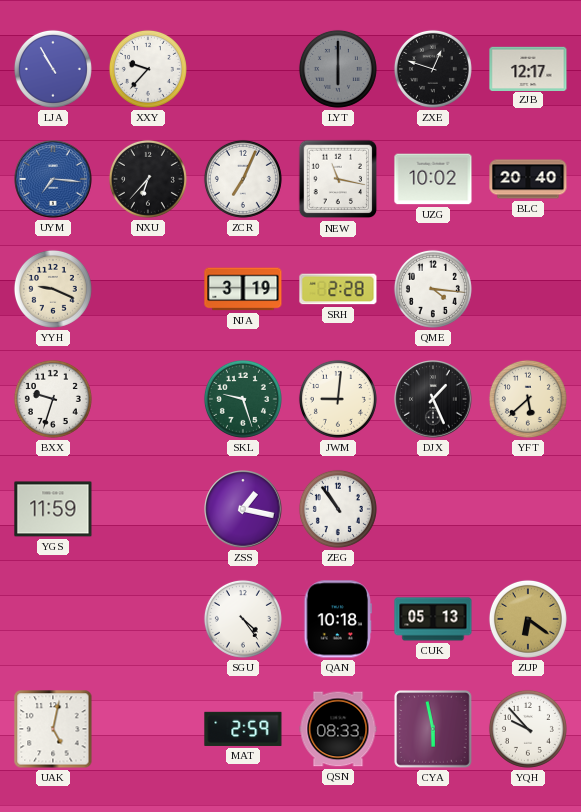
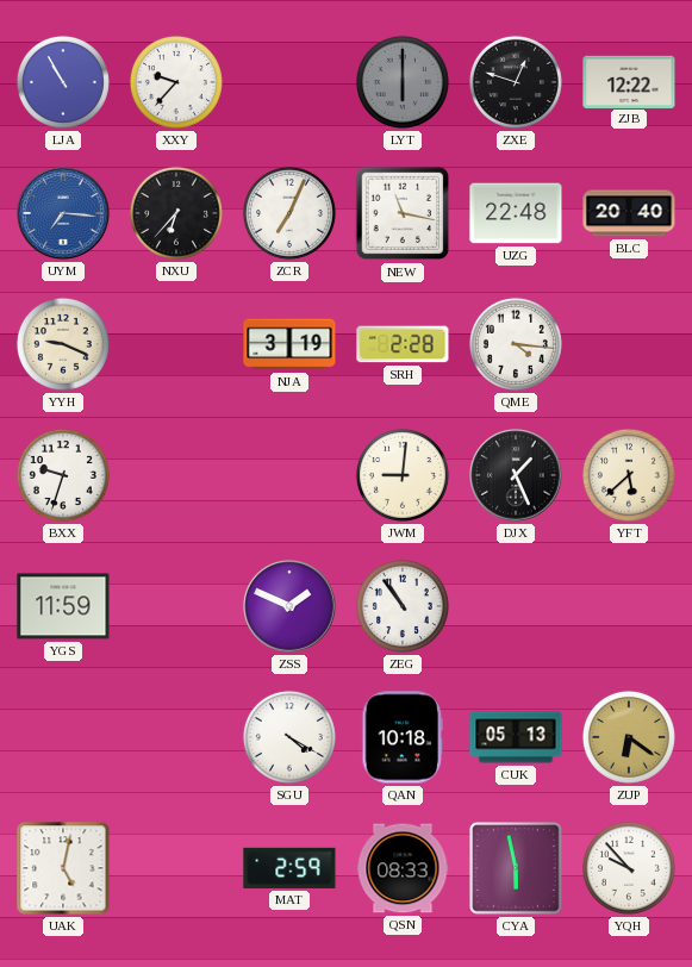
ZJB: 12:17 -> 12:22 (629, 81)
UZG: 10:02 -> 22:48 (516, 213)
SKL: 9:27 -> none (243, 399)
ZSS: 1:17 -> 1:49 (289, 606)
SGU: 4:24 -> 4:20 (289, 737)
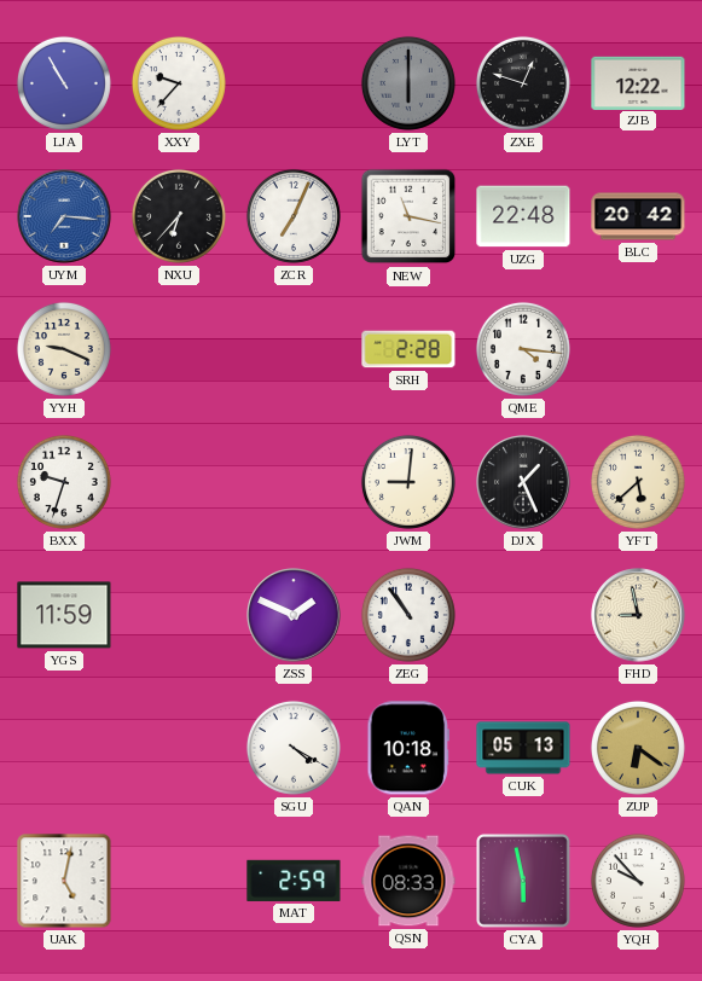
BLC: 20:40 -> 20:42 (638, 216)
NJA: 3:19 -> none (289, 344)
FHD: none -> 8:58 (638, 615)
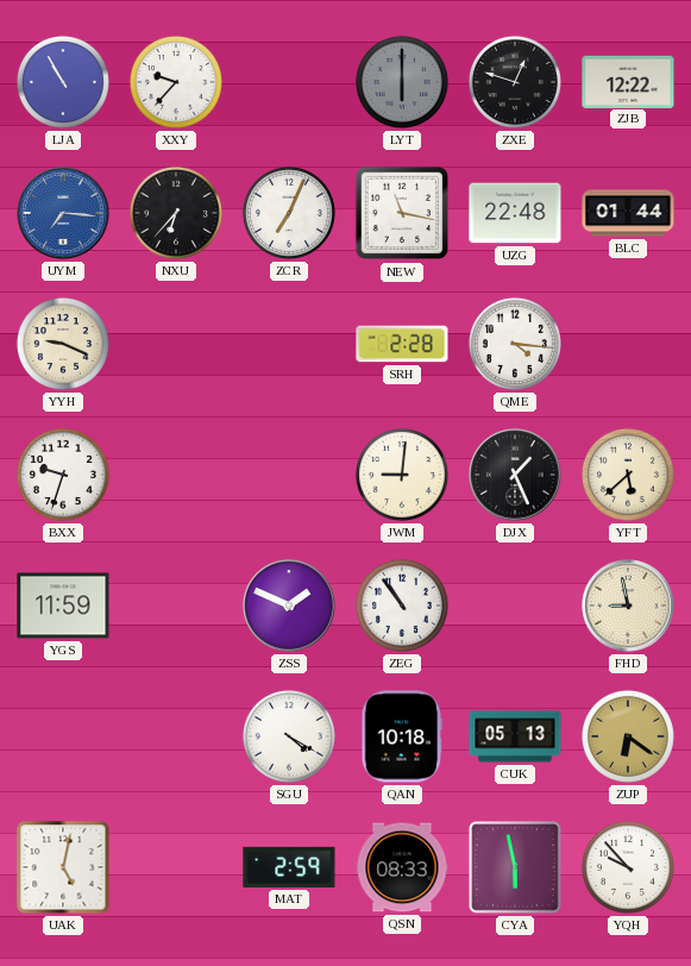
BLC: 20:42 -> 01:44 (628, 213)
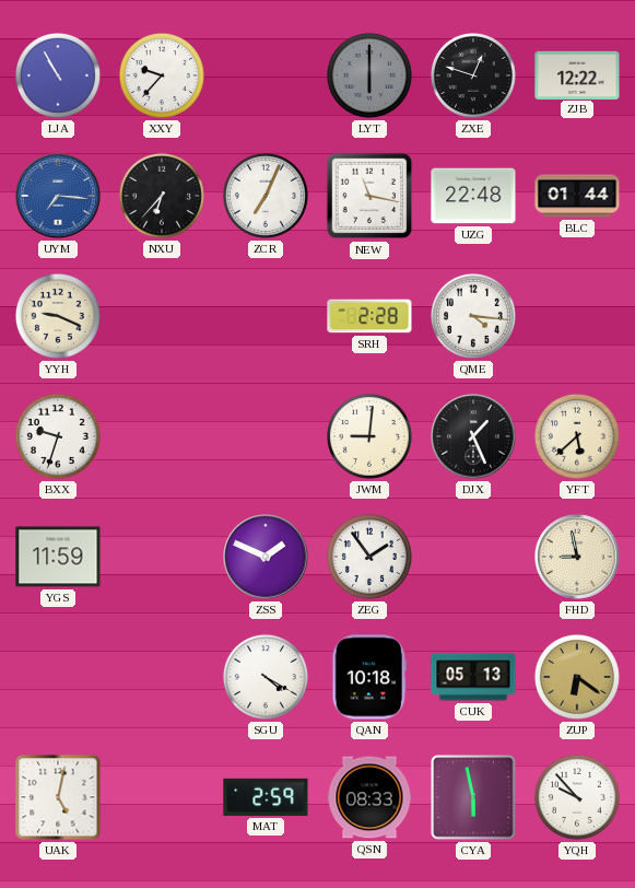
ZEG: 10:54 -> 1:54 (369, 557)
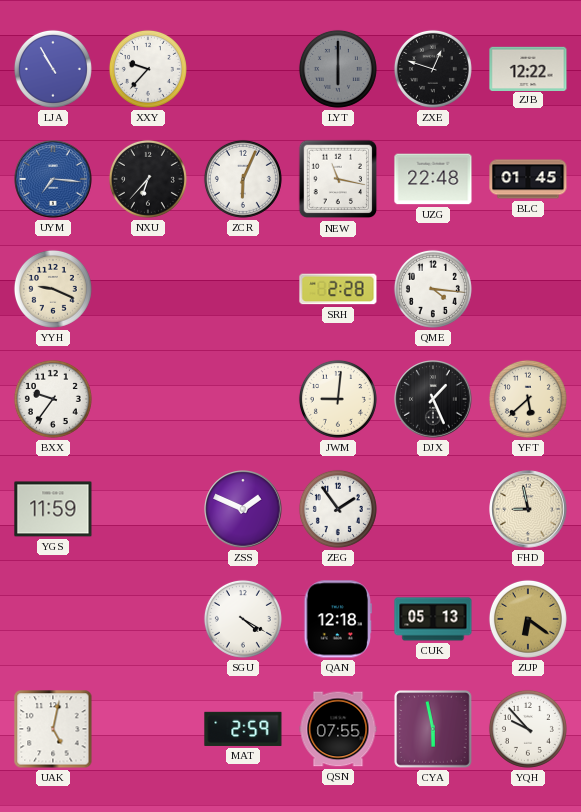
ZCR: 7:04 -> 6:04 (243, 179)
BLC: 01:44 -> 01:45 (528, 179)
BXX: 9:33 -> 9:36 (53, 399)
QAN: 10:18 -> 12:18 (338, 619)
QSN: 08:33 -> 07:55 (338, 729)
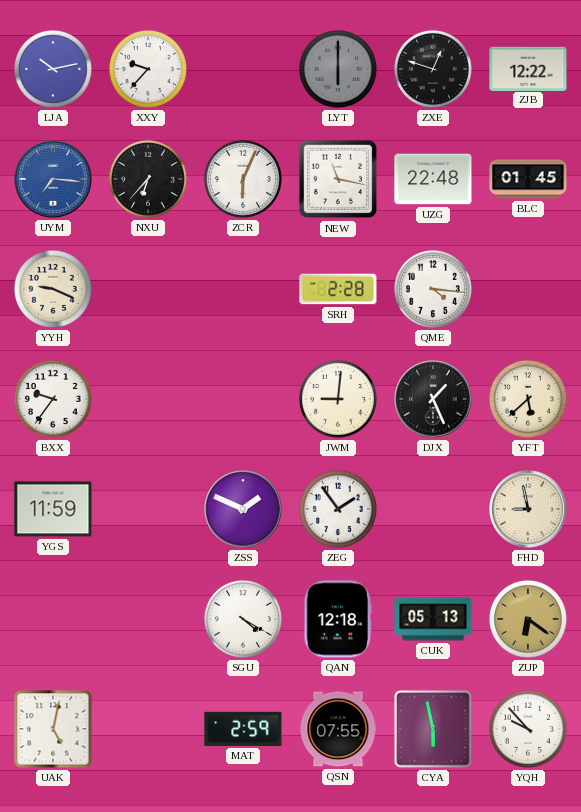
LJA: 10:55 -> 10:13 (53, 69)
